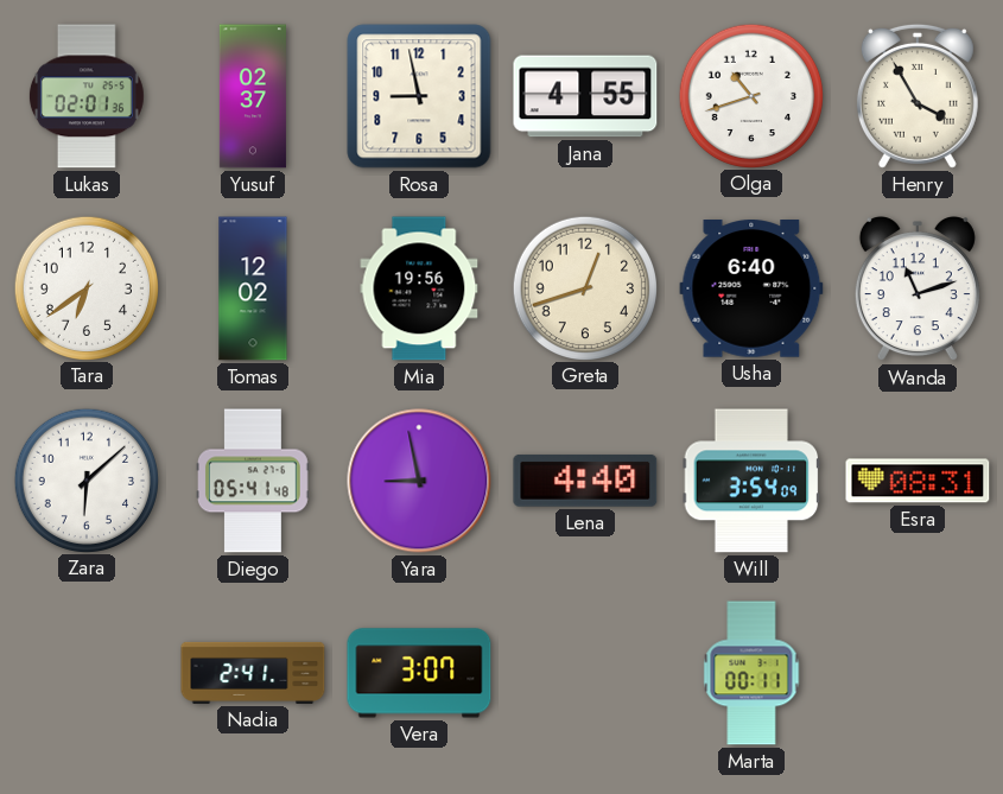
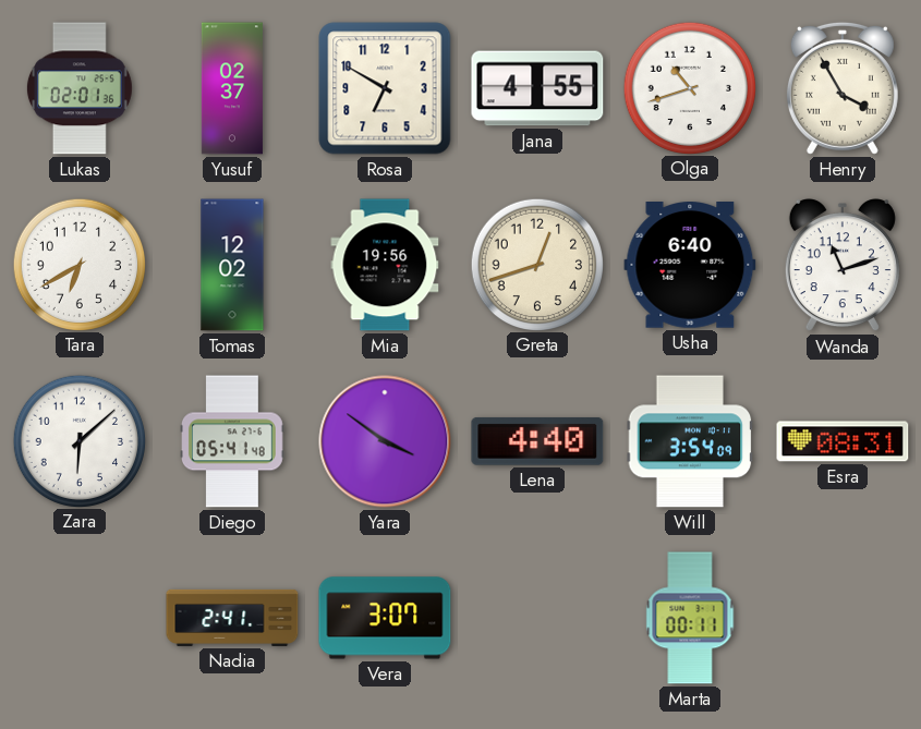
Rosa: 8:58 -> 6:50 (385, 88)
Tara: 6:39 -> 6:40 (78, 264)
Yara: 8:58 -> 3:51 (385, 441)
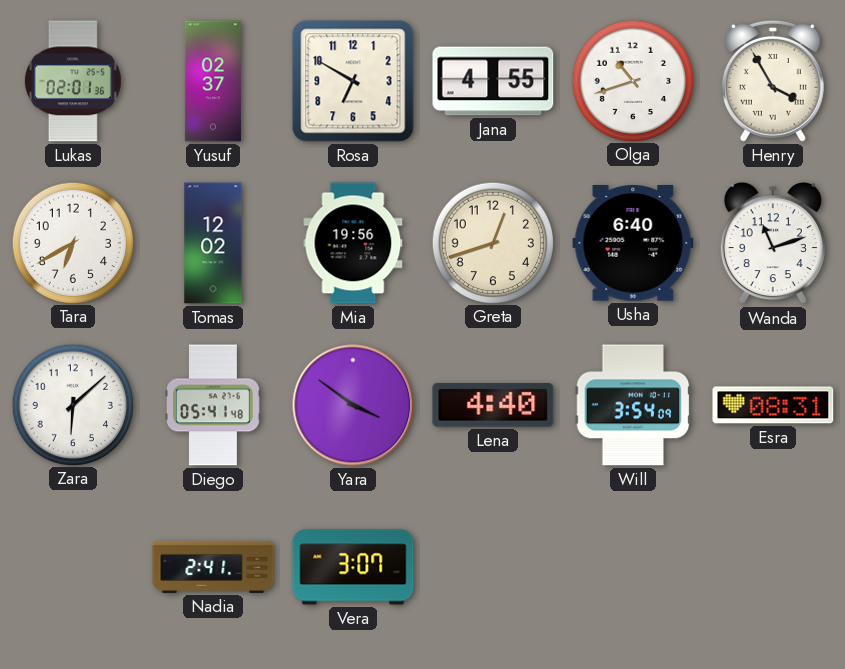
Marta: 00:11 -> none (690, 618)
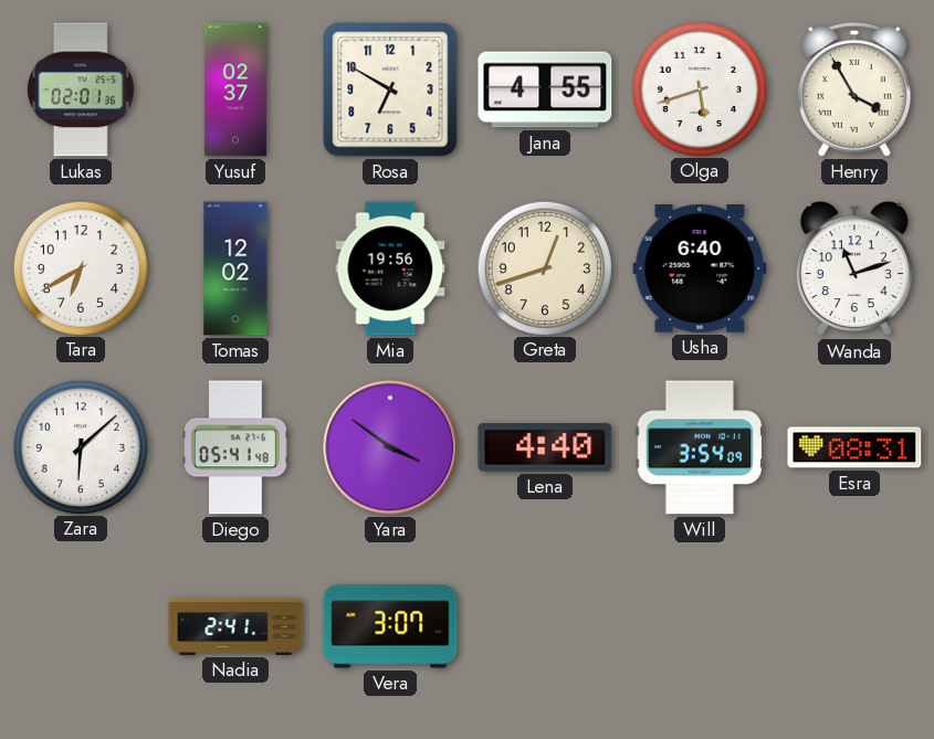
Olga: 10:42 -> 5:42 (699, 88)
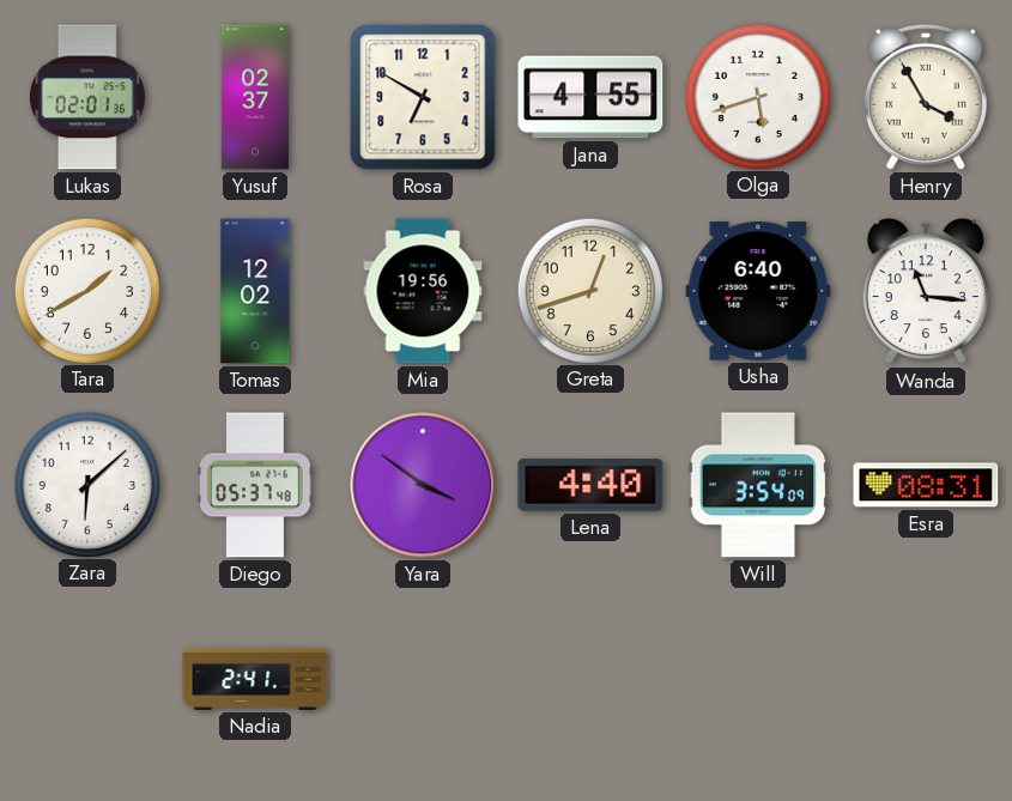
Tara: 6:40 -> 1:40 (86, 290)
Wanda: 11:12 -> 11:16 (926, 292)
Diego: 05:41 -> 05:37 (256, 485)
Vera: 3:07 -> none (390, 626)
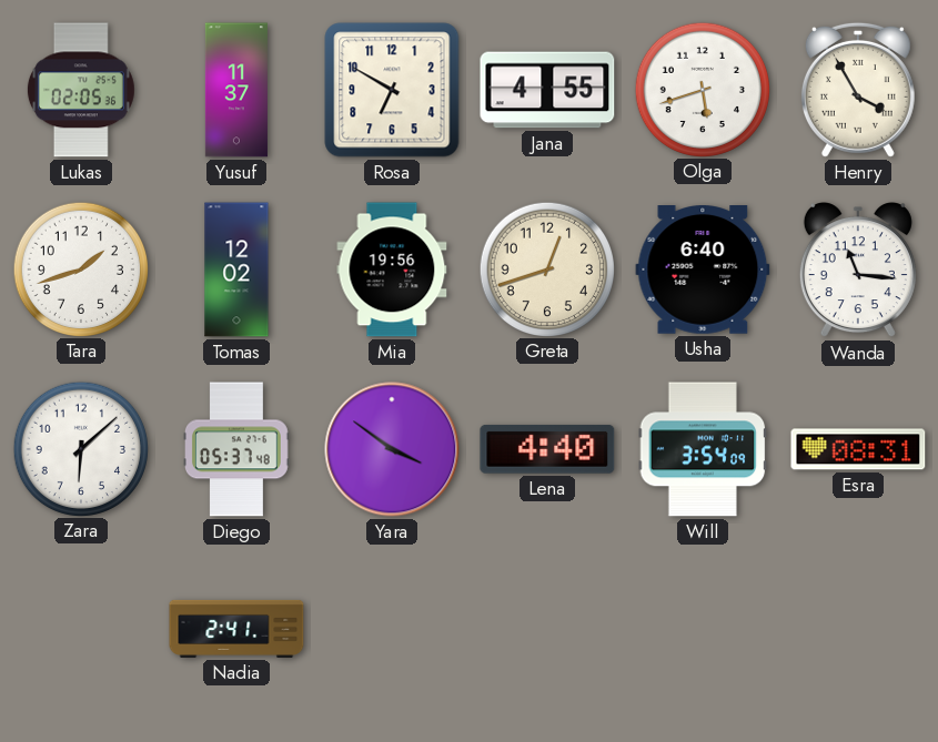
Lukas: 02:01 -> 02:05 (81, 90)
Yusuf: 02:37 -> 11:37 (236, 90)
Tara: 1:40 -> 1:42 (80, 268)
